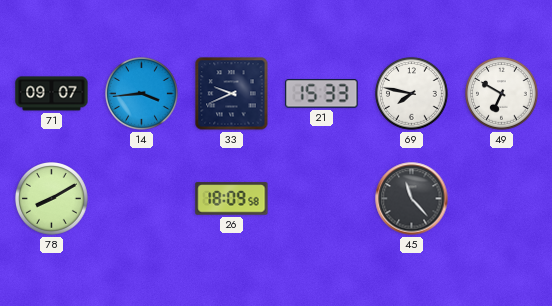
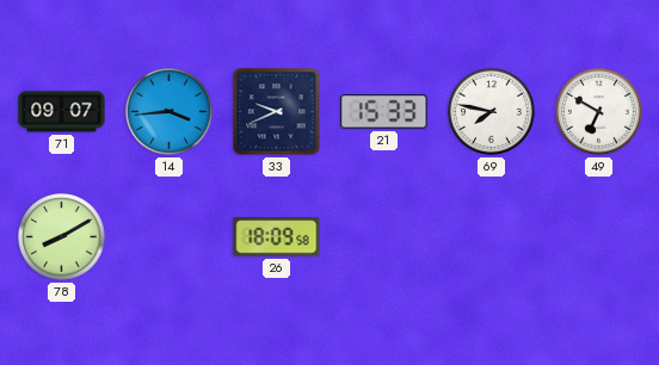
45: 11:23 -> none (412, 199)
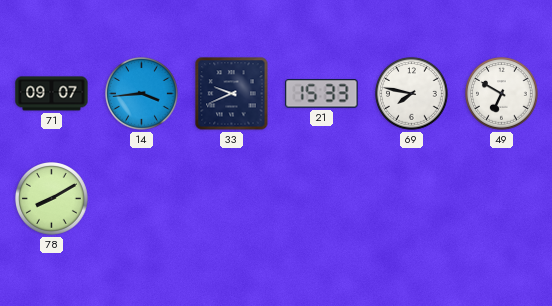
26: 18:09 -> none (277, 237)
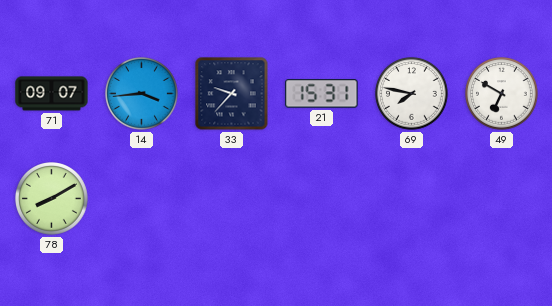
33: 9:41 -> 9:37 (232, 94)
21: 15:33 -> 15:31 (322, 94)
